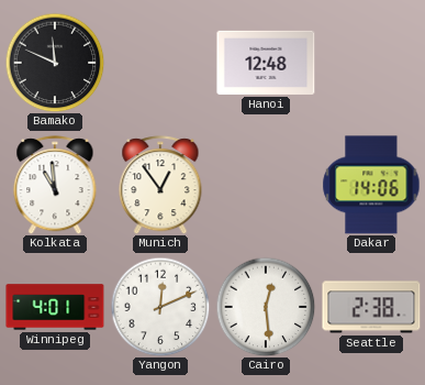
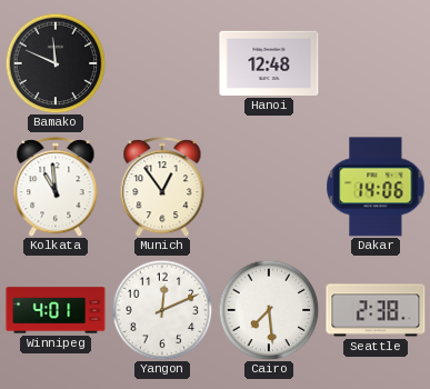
Cairo: 12:29 -> 7:29 (269, 310)
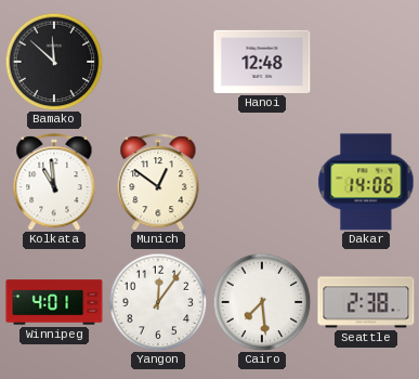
Bamako: 11:49 -> 11:52 (54, 62)
Munich: 12:54 -> 12:51 (158, 182)
Yangon: 12:11 -> 12:06 (158, 302)
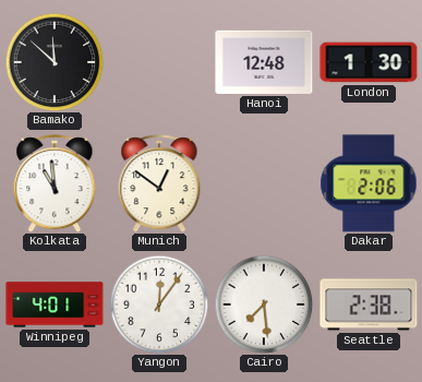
London: none -> 1:30 (369, 62)
Dakar: 14:06 -> 2:06 (369, 183)
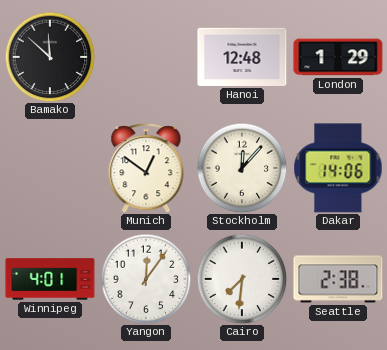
London: 1:30 -> 1:29 (338, 57)
Kolkata: 10:59 -> none (55, 183)
Stockholm: none -> 12:07 (242, 168)
Dakar: 2:06 -> 14:06 (338, 168)
Cairo: 7:29 -> 7:31 (242, 279)
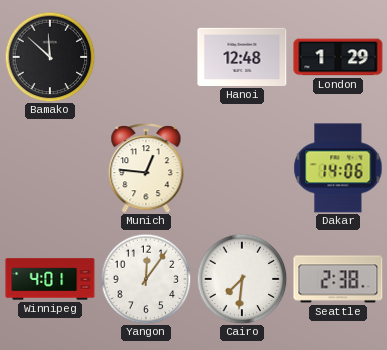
Munich: 12:51 -> 12:46 (146, 168)
Stockholm: 12:07 -> none (242, 168)
